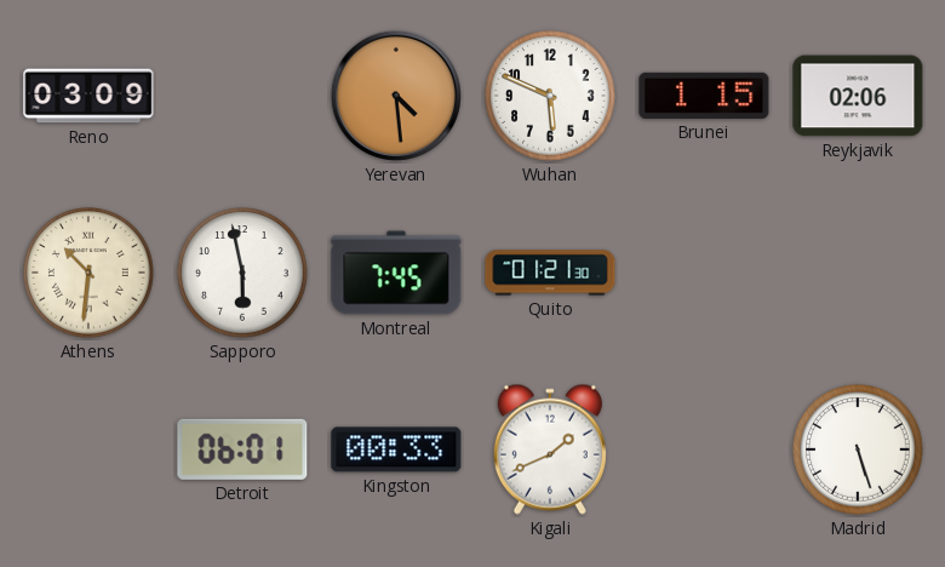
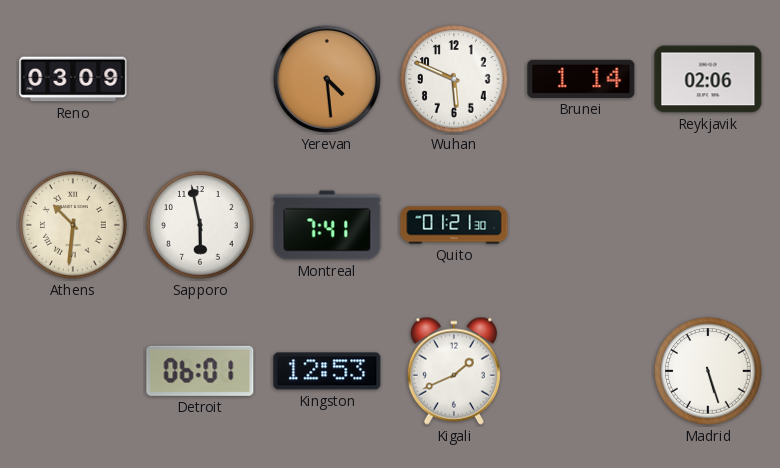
Brunei: 1:15 -> 1:14 (581, 79)
Montreal: 7:45 -> 7:41 (327, 225)
Kingston: 00:33 -> 12:53 (327, 371)
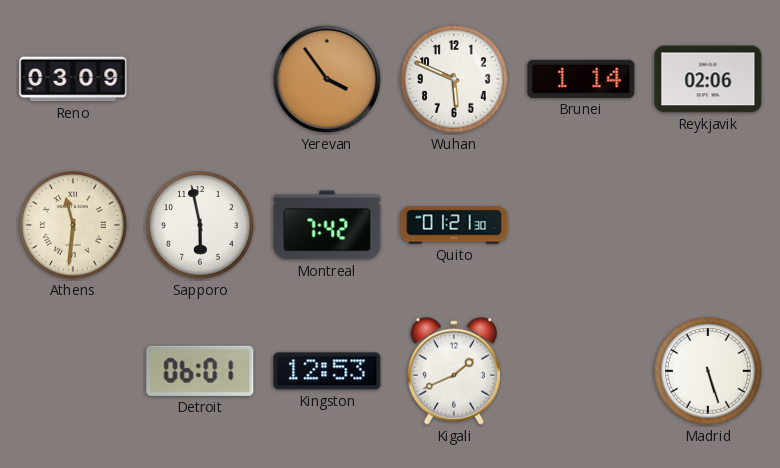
Yerevan: 4:29 -> 3:54 (327, 79)
Athens: 10:31 -> 11:31 (73, 225)
Montreal: 7:41 -> 7:42 (327, 225)
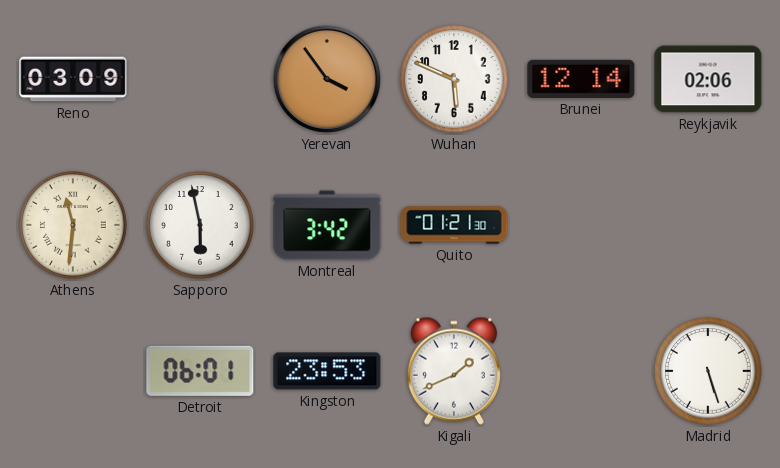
Brunei: 1:14 -> 12:14 (581, 79)
Montreal: 7:42 -> 3:42 (327, 225)
Kingston: 12:53 -> 23:53 (327, 371)
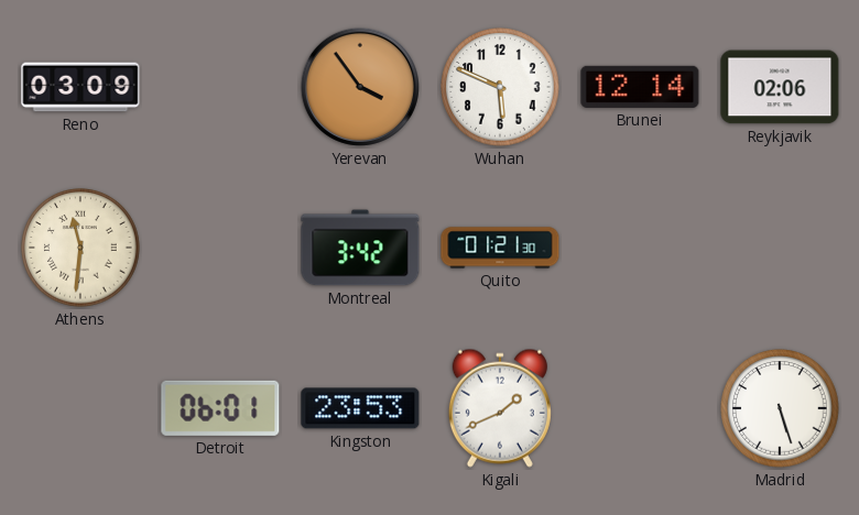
Sapporo: 5:58 -> none (200, 225)
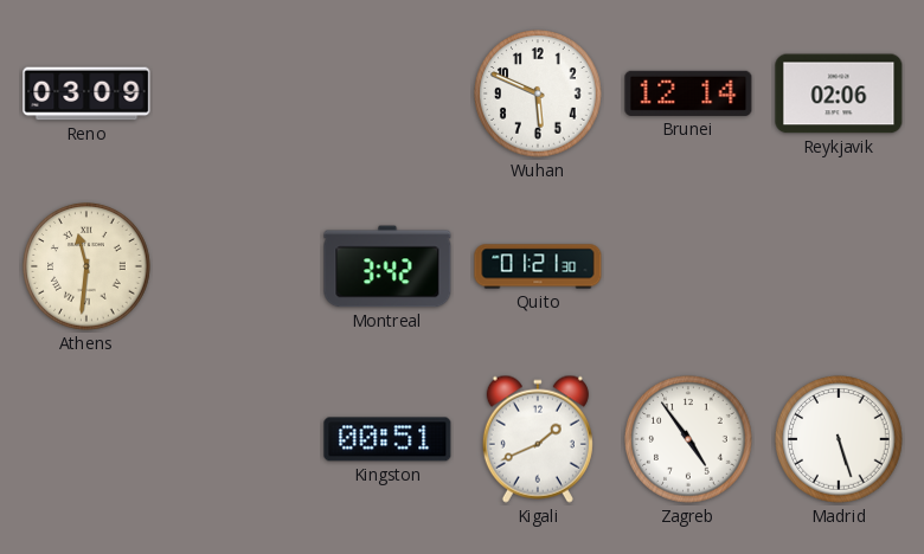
Yerevan: 3:54 -> none (360, 87)
Detroit: 06:01 -> none (220, 408)
Kingston: 23:53 -> 00:51 (387, 439)
Zagreb: none -> 4:54 (688, 439)
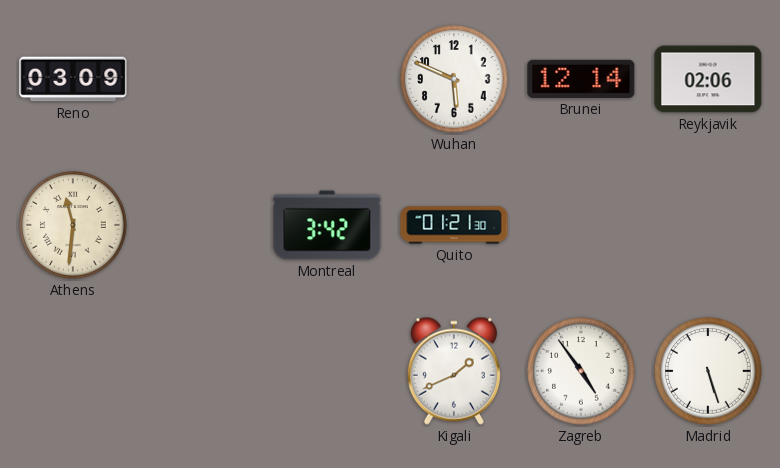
Kingston: 00:51 -> none (387, 439)
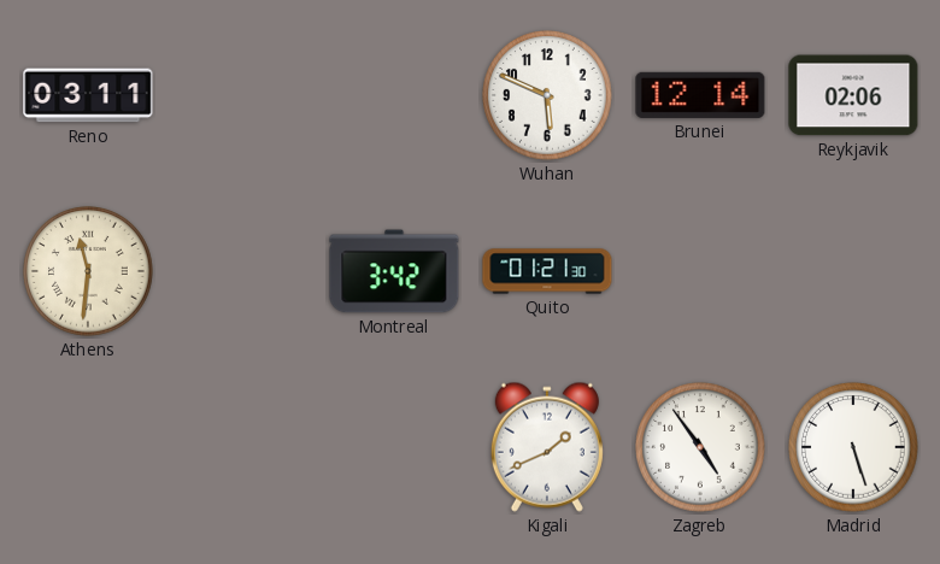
Reno: 03:09 -> 03:11 (88, 95)
